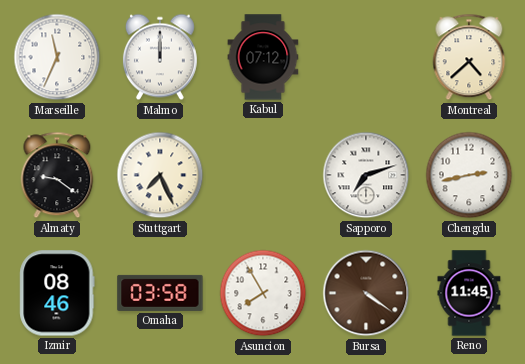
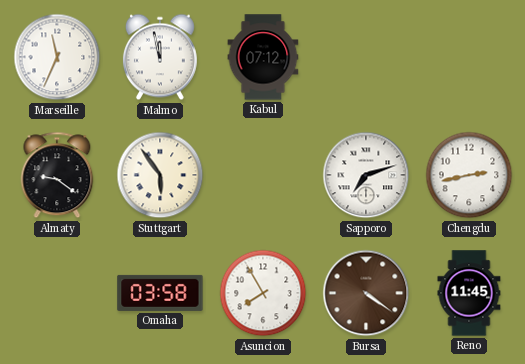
Malmo: 12:00 -> 11:58 (160, 57)
Montreal: 4:38 -> none (469, 57)
Stuttgart: 7:26 -> 5:54 (160, 175)
Izmir: 08:46 -> none (57, 293)
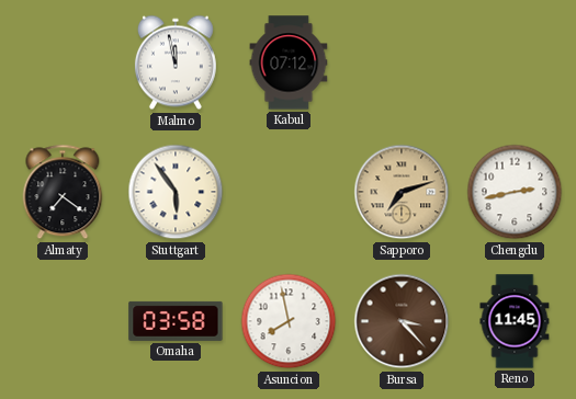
Marseille: 11:34 -> none (57, 57)
Almaty: 9:21 -> 7:21 (63, 192)
Sapporo dial: white -> champagne (402, 192)
Asuncion: 7:55 -> 7:58 (289, 321)
Bursa: 4:21 -> 3:23 (402, 321)
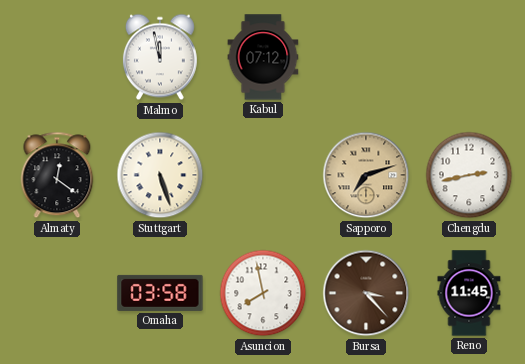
Almaty: 7:21 -> 12:21 (57, 175)
Stuttgart: 5:54 -> 5:27 (160, 175)
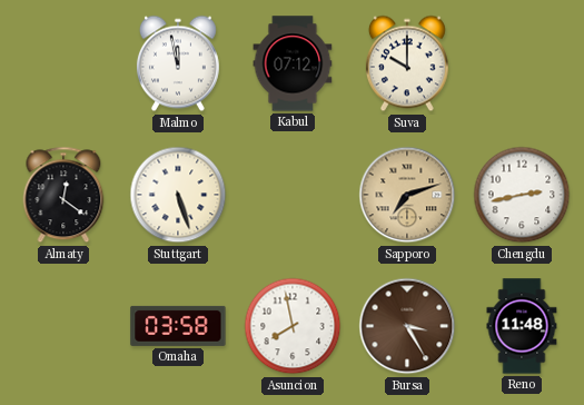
Suva: none -> 10:00 (407, 63)
Bursa: 3:23 -> 3:25 (407, 326)
Reno: 11:45 -> 11:48 (522, 326)
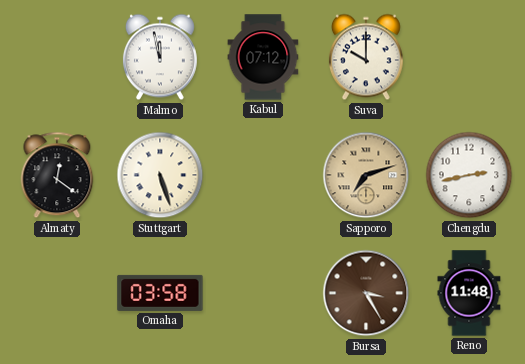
Asuncion: 7:58 -> none (293, 326)
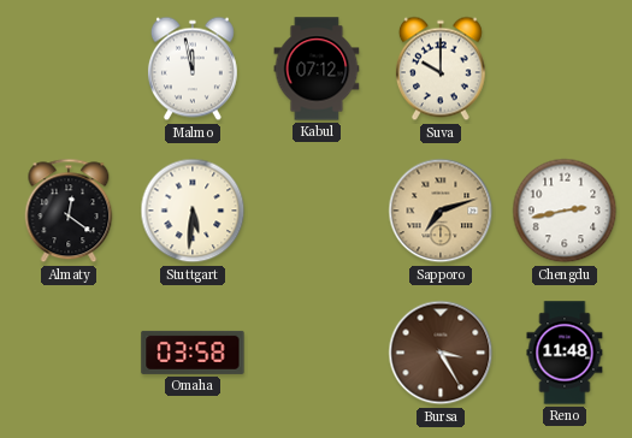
Stuttgart: 5:27 -> 5:31 (193, 211)
